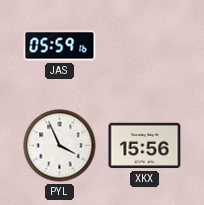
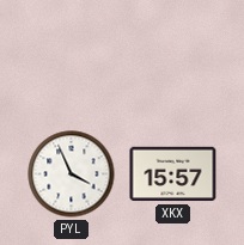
JAS: 05:59 -> none (60, 46)
XKX: 15:56 -> 15:57 (173, 174)
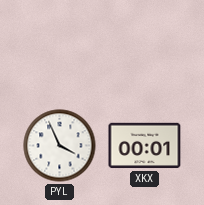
XKX: 15:57 -> 00:01 (145, 146)
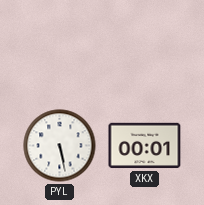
PYL: 3:56 -> 5:28 (60, 146)
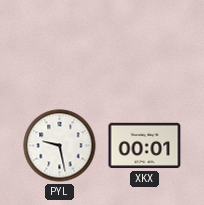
PYL: 5:28 -> 9:28 (60, 146)
